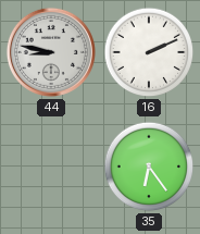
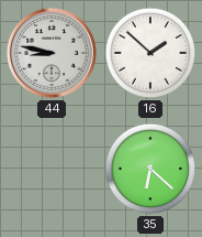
16: 2:11 -> 1:52 (150, 53)
35: 6:24 -> 6:22 (150, 169)
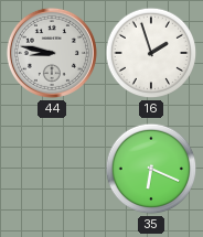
16: 1:52 -> 1:57 (151, 53)
35: 6:22 -> 6:19 (151, 169)
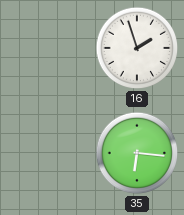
44: 8:47 -> none (52, 53)
35: 6:19 -> 6:16 (137, 153)
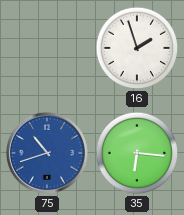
75: none -> 10:42 (47, 153)
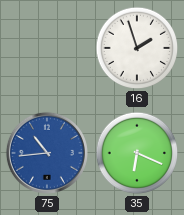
75: 10:42 -> 10:44 (47, 153)
35: 6:16 -> 6:19 (137, 153)
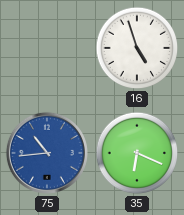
16: 1:57 -> 4:57 (137, 48)
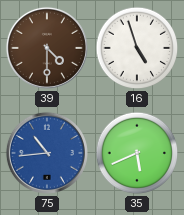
39: none -> 4:30 (47, 48)
35: 6:19 -> 5:41 (137, 153)
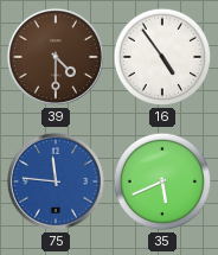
16: 4:57 -> 4:54 (162, 57)
75: 10:44 -> 11:46 (56, 181)
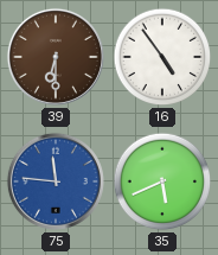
39: 4:30 -> 6:30 (56, 57)
